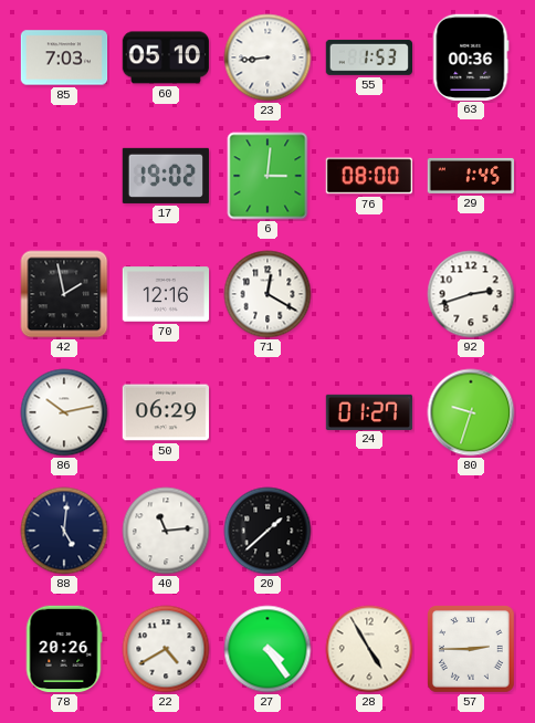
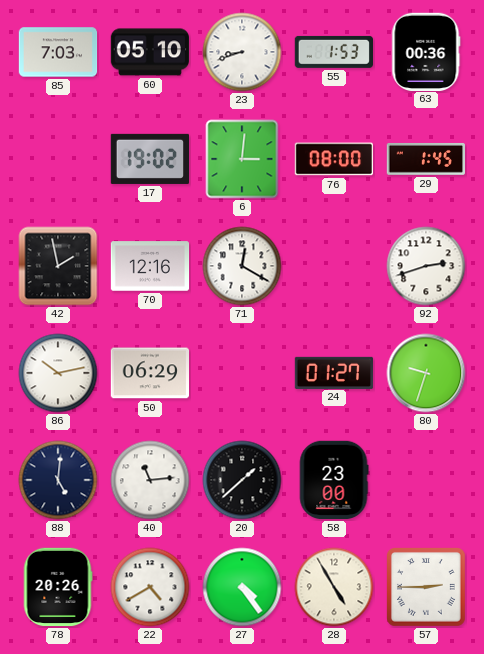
23: 8:44 -> 8:42 (242, 52)
58: none -> 23:00 (334, 480)
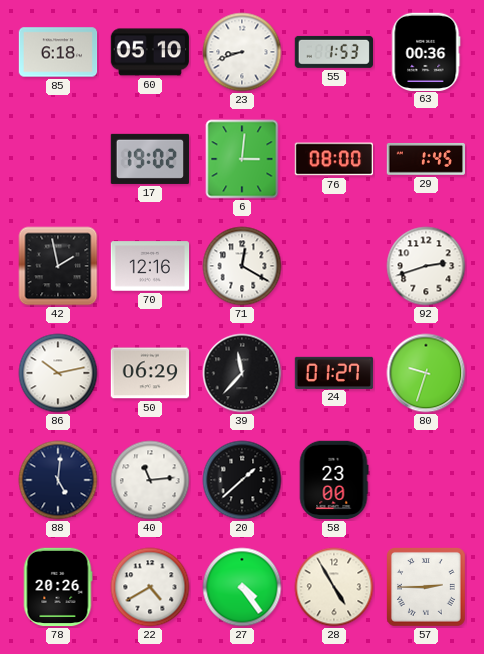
85: 7:03 -> 6:18 (58, 52)
39: none -> 11:37 (242, 373)
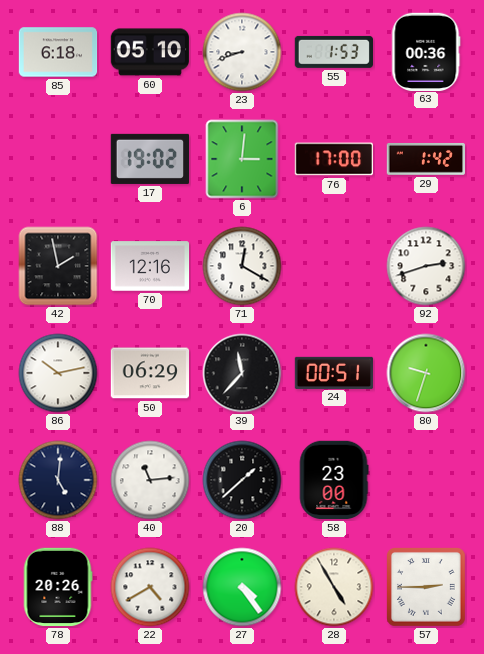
76: 08:00 -> 17:00 (333, 159)
29: 1:45 -> 1:42 (425, 159)
24: 01:27 -> 00:51 (334, 372)
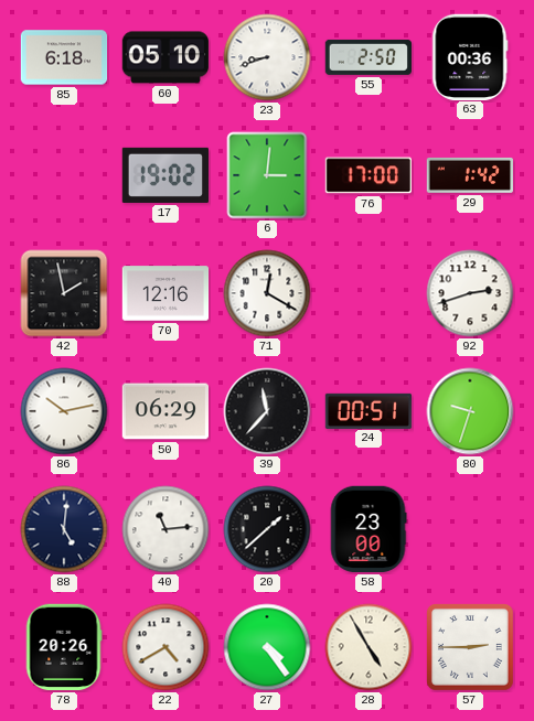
55: 1:53 -> 2:50 (367, 57)
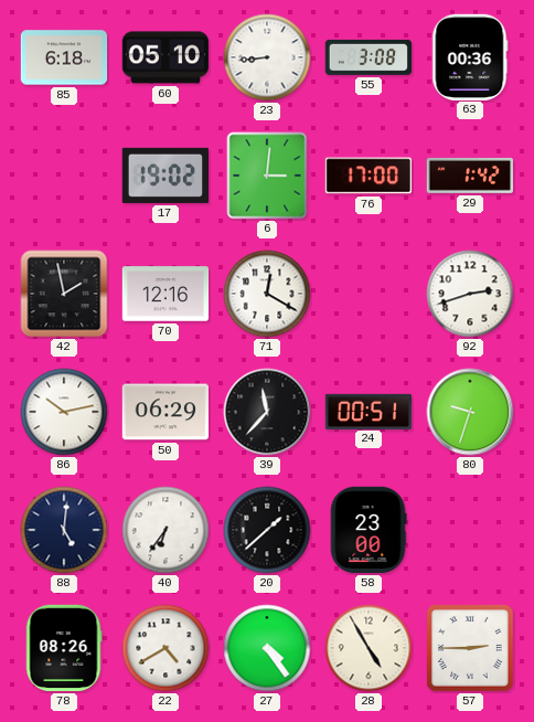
23: 8:42 -> 8:44 (267, 57)
55: 2:50 -> 3:08 (367, 57)
40: 11:14 -> 6:36 (165, 530)
78: 20:26 -> 08:26 (64, 648)
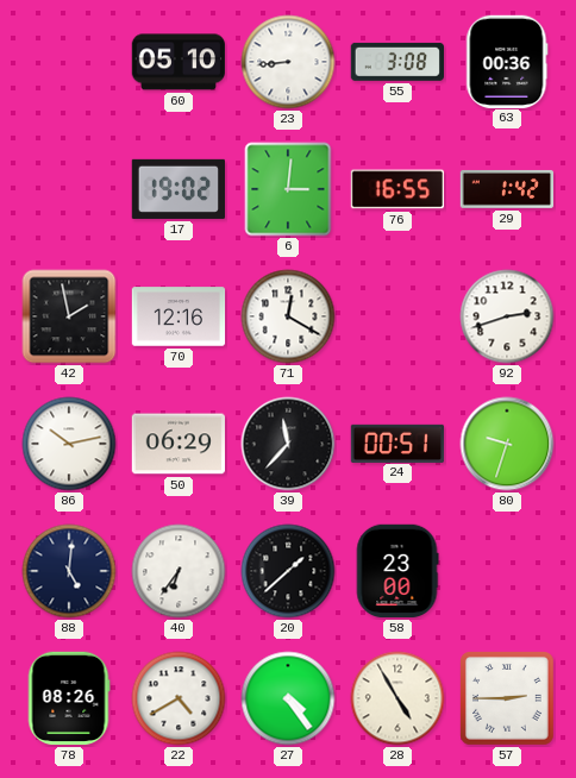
85: 6:18 -> none (64, 57)
76: 17:00 -> 16:55 (396, 189)
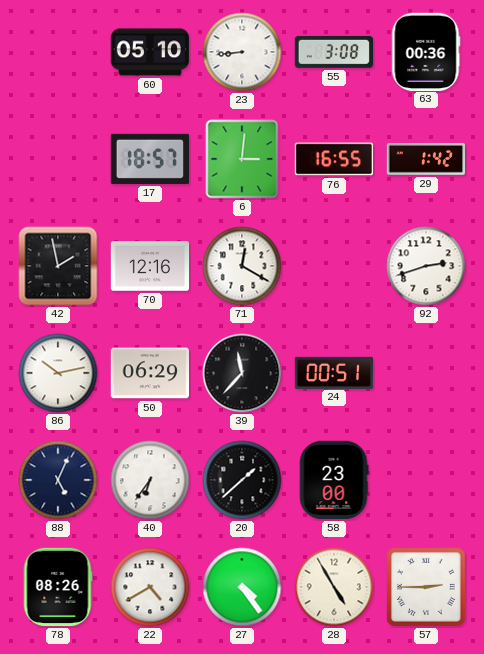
17: 19:02 -> 18:57 (149, 159)
80: 9:33 -> none (507, 444)
88: 5:01 -> 5:04 (58, 480)
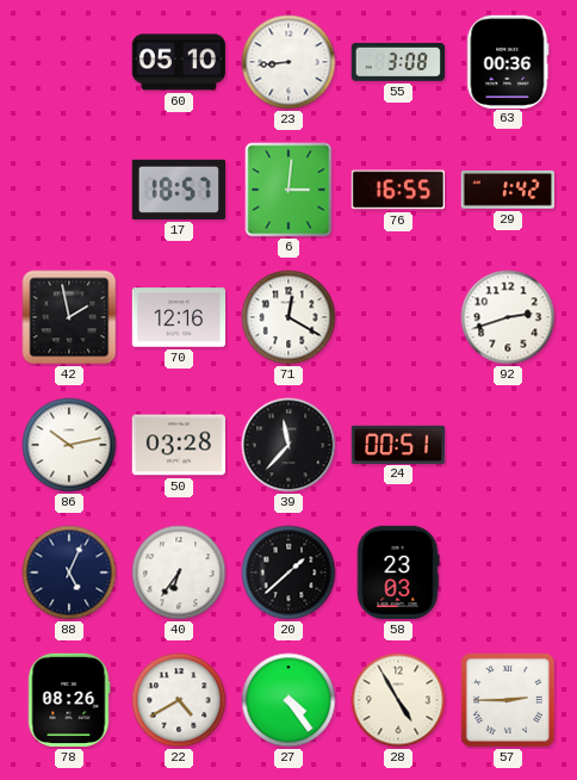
50: 06:29 -> 03:28 (178, 445)
58: 23:00 -> 23:03 (398, 572)
